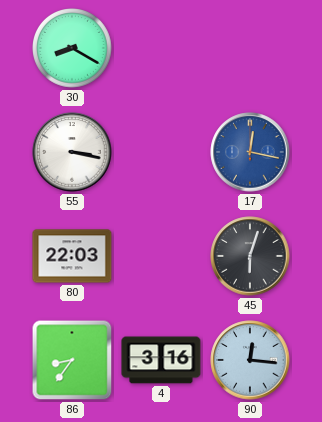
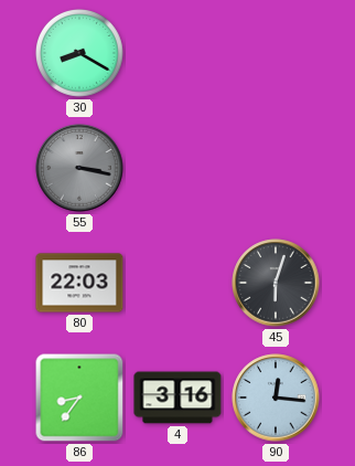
55 dial: white -> grey (79, 168)
17: 12:17 -> none (250, 152)
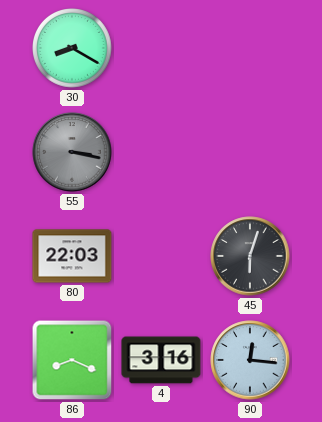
86: 8:36 -> 8:19 (72, 360)
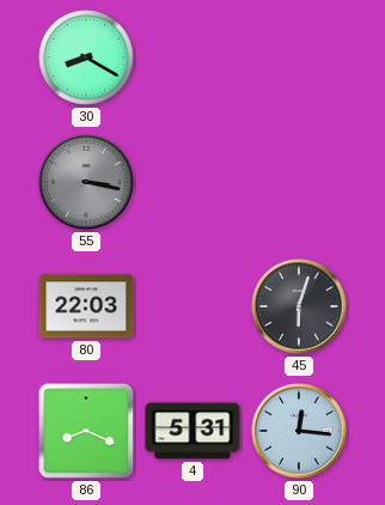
4: 3:16 -> 5:31 (192, 431)
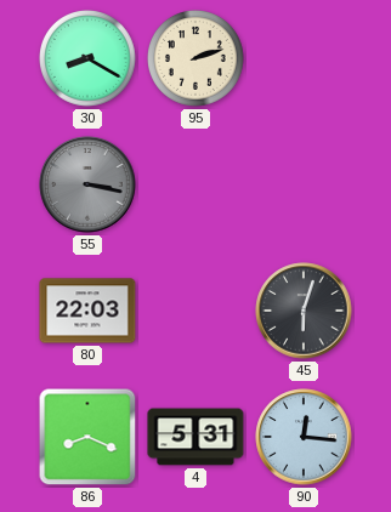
95: none -> 2:12 (197, 59)
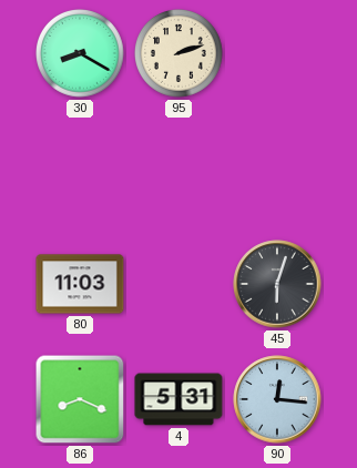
55: 3:17 -> none (87, 184)
80: 22:03 -> 11:03 (80, 284)
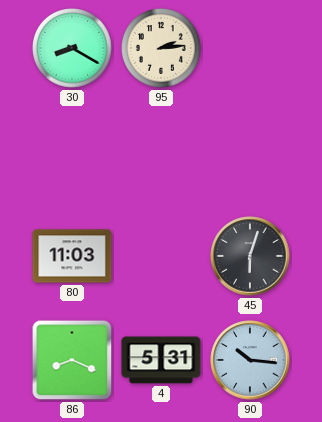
95: 2:12 -> 2:14 (162, 49)
90: 12:16 -> 10:16 (250, 360)
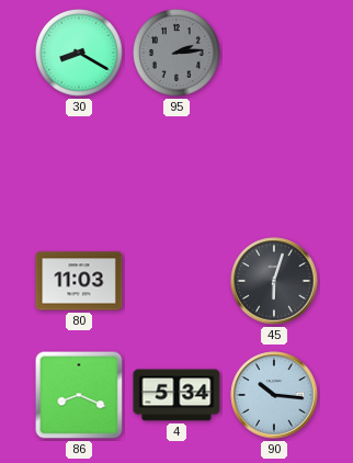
95 dial: cream -> grey (178, 54)
4: 5:31 -> 5:34 (176, 395)
